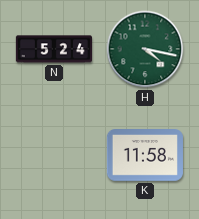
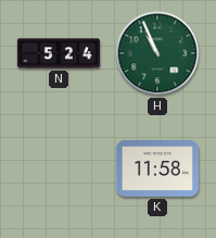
H: 4:17 -> 10:56 (157, 53)
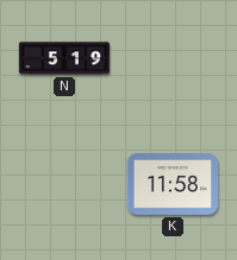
N: 5:24 -> 5:19 (63, 58)
H: 10:56 -> none (157, 53)
